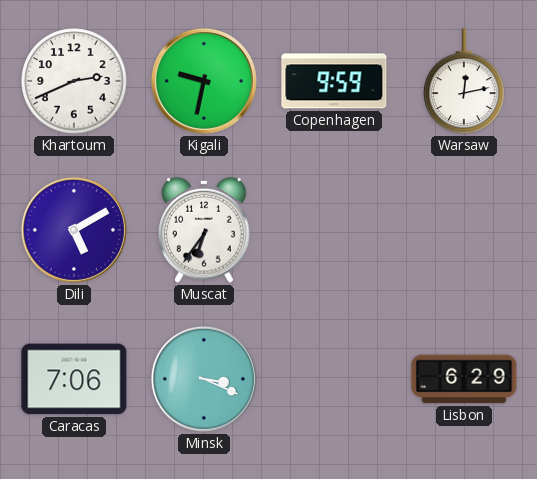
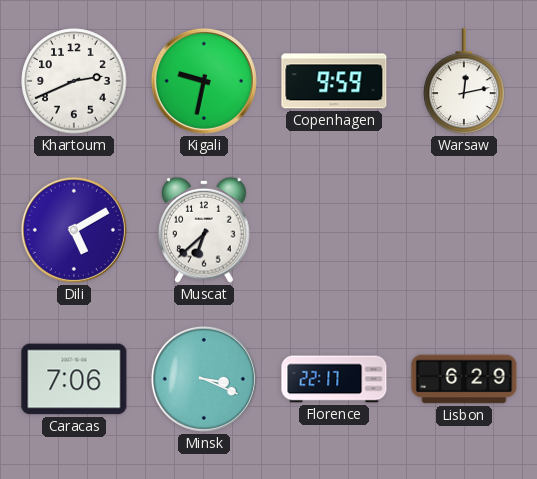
Muscat: 6:36 -> 6:38 (205, 230)
Florence: none -> 22:17 (334, 379)
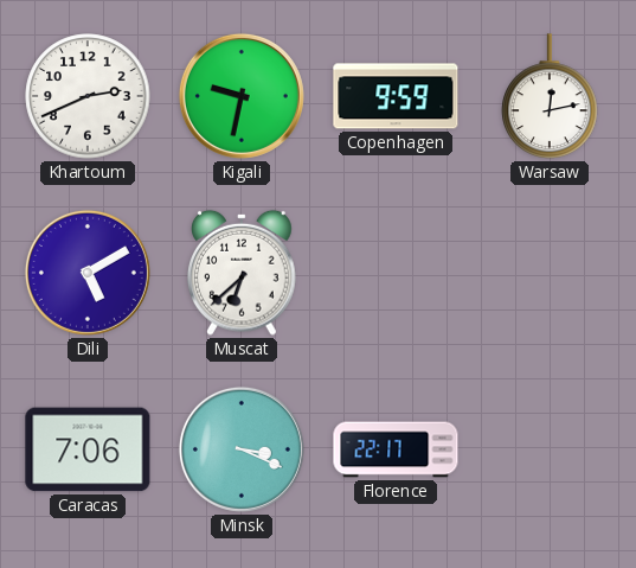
Lisbon: 6:29 -> none (464, 379)
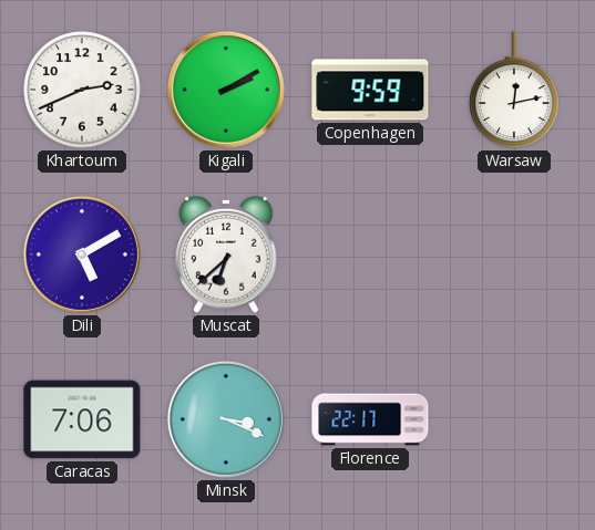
Kigali: 9:32 -> 2:10 (226, 90)
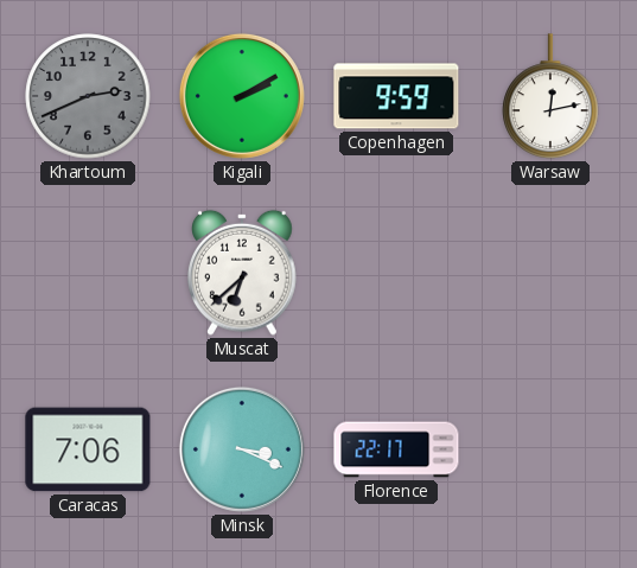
Khartoum dial: white -> grey (88, 96)
Dili: 5:10 -> none (82, 254)
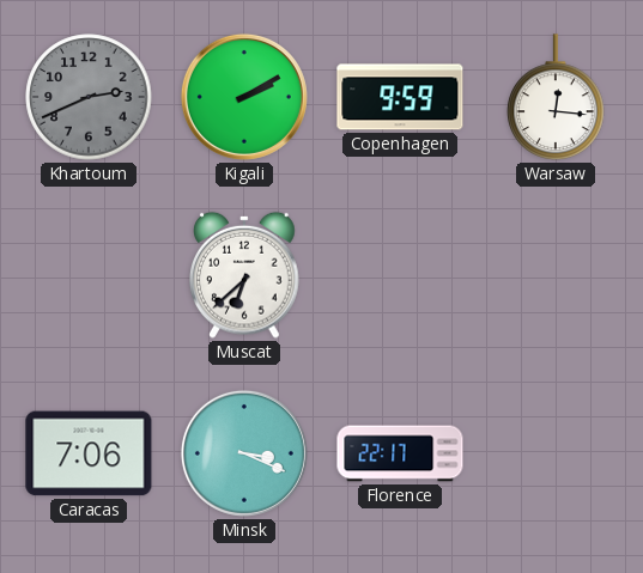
Warsaw: 12:13 -> 12:16 (556, 97)
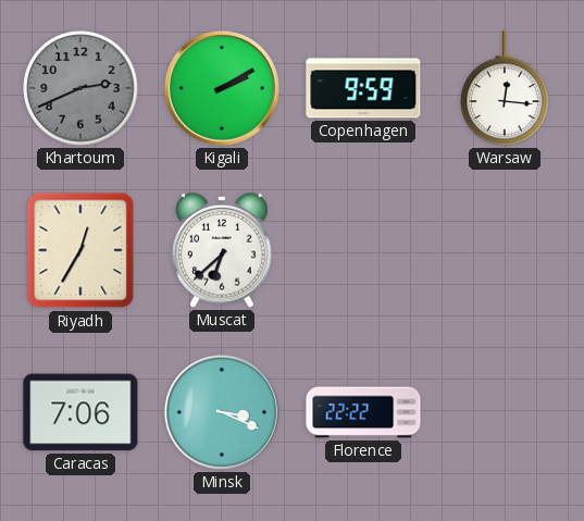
Riyadh: none -> 12:35 (80, 250)
Florence: 22:17 -> 22:22 (363, 412)
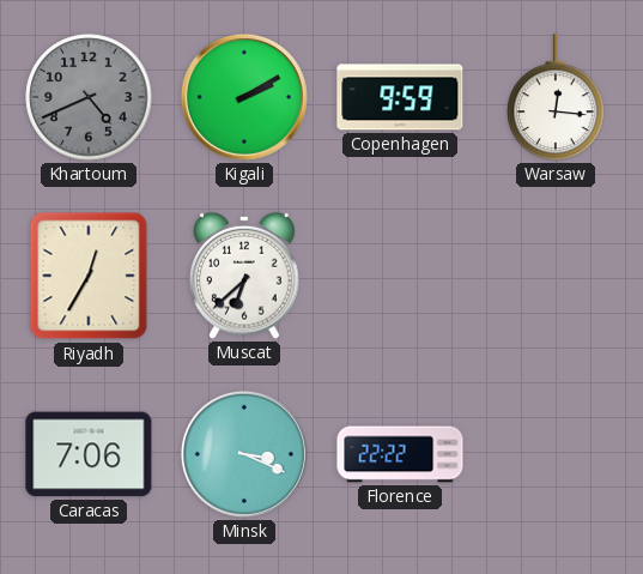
Khartoum: 2:41 -> 4:41 (89, 97)
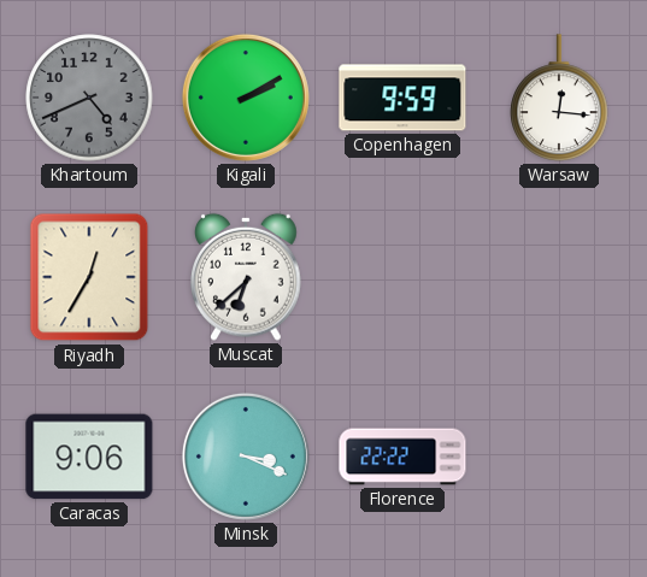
Caracas: 7:06 -> 9:06 (89, 457)
